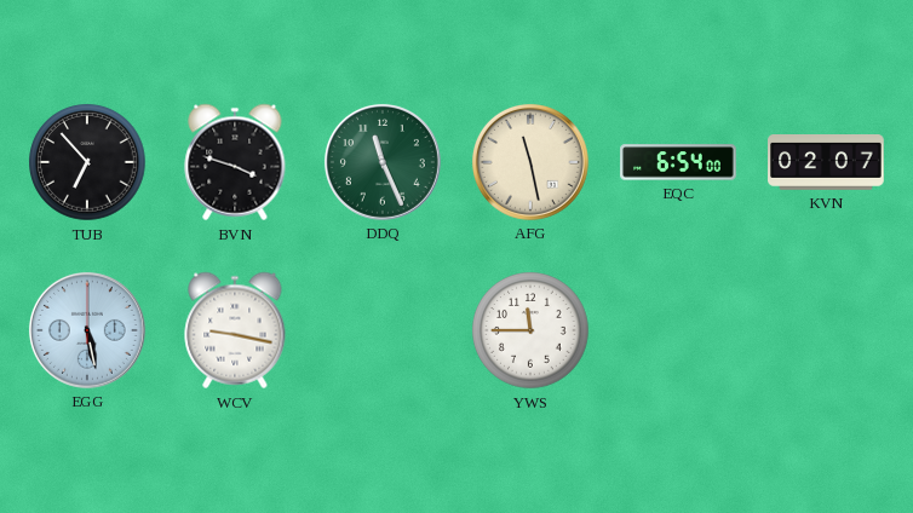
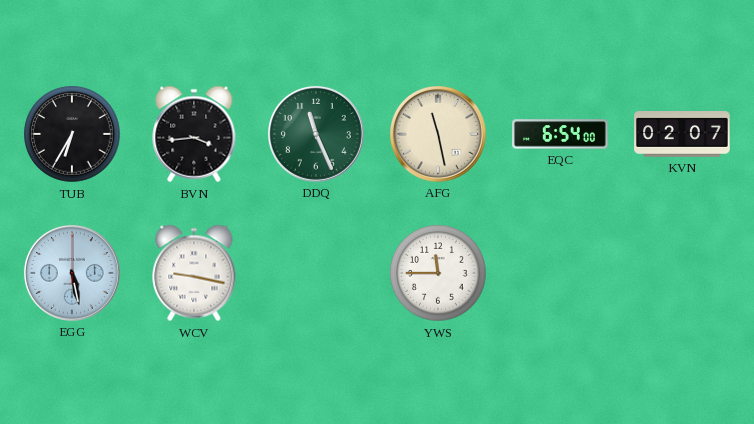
TUB: 6:53 -> 6:35 (72, 134)
BVN: 3:48 -> 3:44 (194, 134)
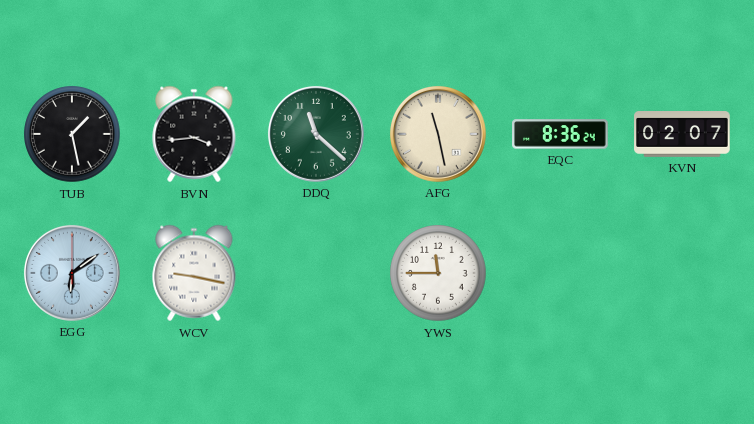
TUB: 6:35 -> 1:28 (72, 134)
DDQ: 11:26 -> 11:22 (316, 134)
EQC: 6:54 -> 8:36 (560, 134)
EGG: 5:28 -> 6:09 (72, 273)
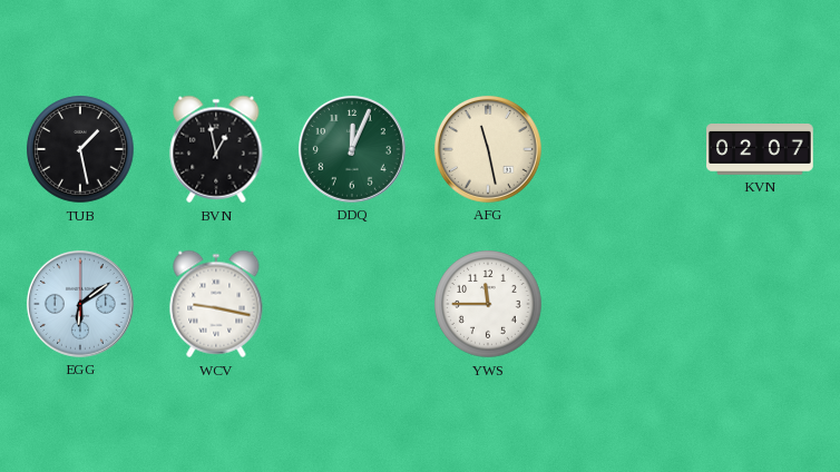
BVN: 3:44 -> 12:58 (216, 149)
DDQ: 11:22 -> 12:04 (352, 149)
EQC: 8:36 -> none (560, 134)
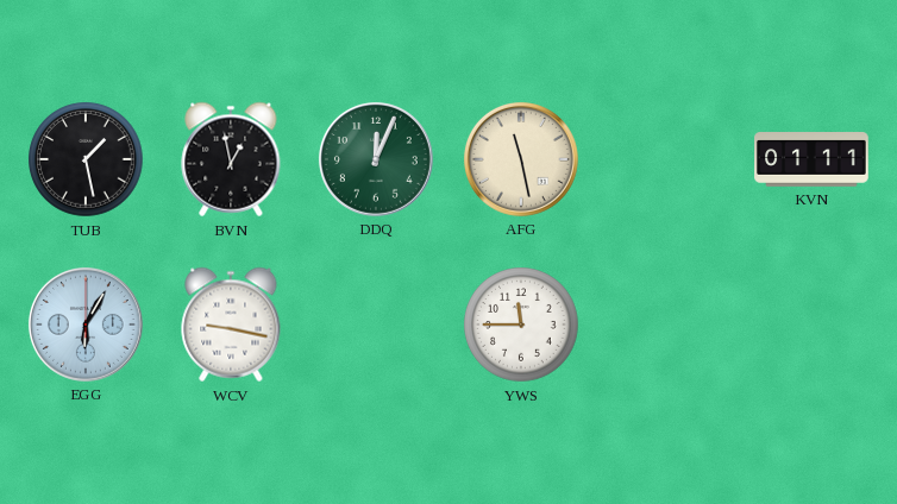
KVN: 02:07 -> 01:11 (811, 160)
EGG: 6:09 -> 6:05 (86, 325)
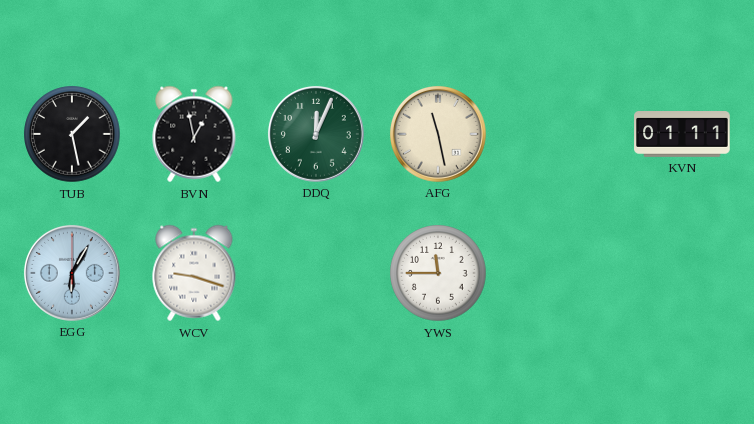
WCV: 9:17 -> 9:18 (194, 273)
